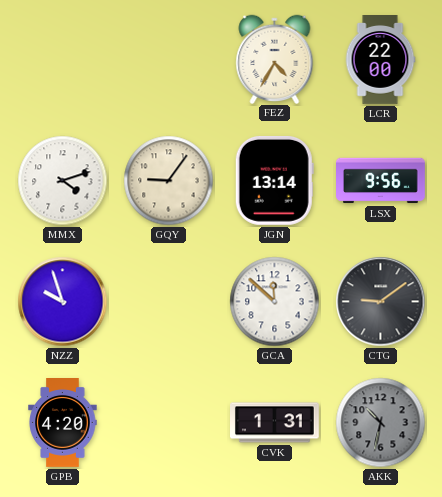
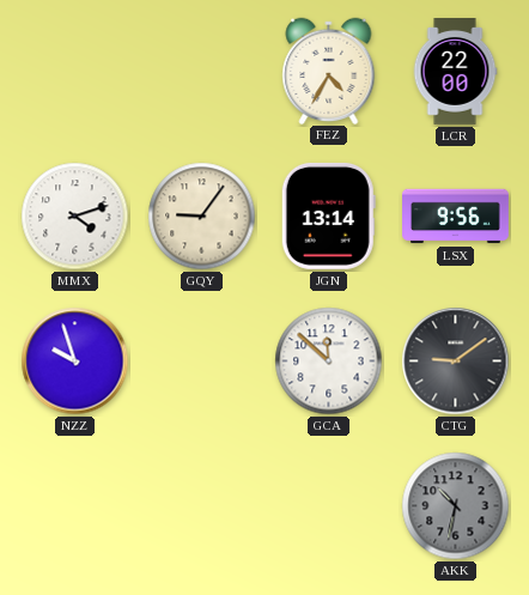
GPB: 4:20 -> none (63, 423)
CVK: 1:31 -> none (275, 423)
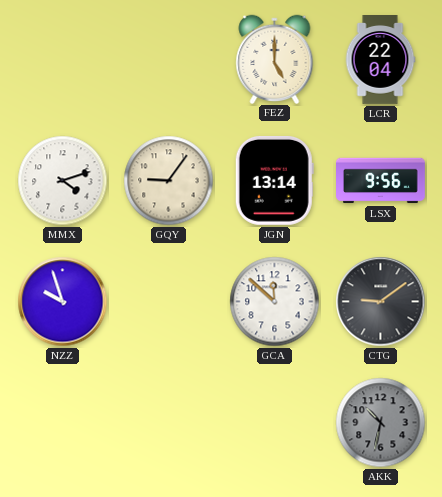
FEZ: 4:35 -> 5:00 (275, 59)
LCR: 22:00 -> 22:04 (380, 60)
